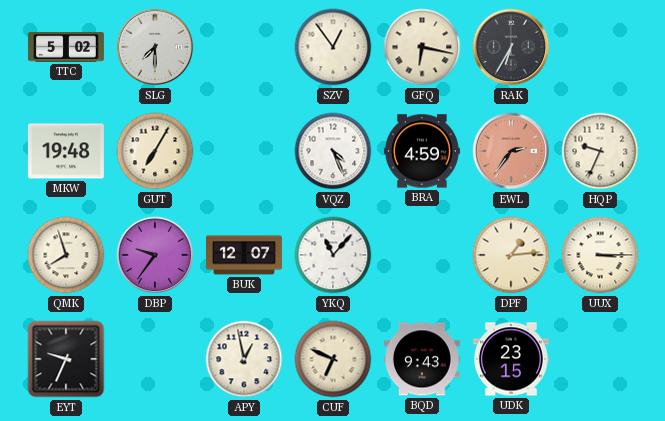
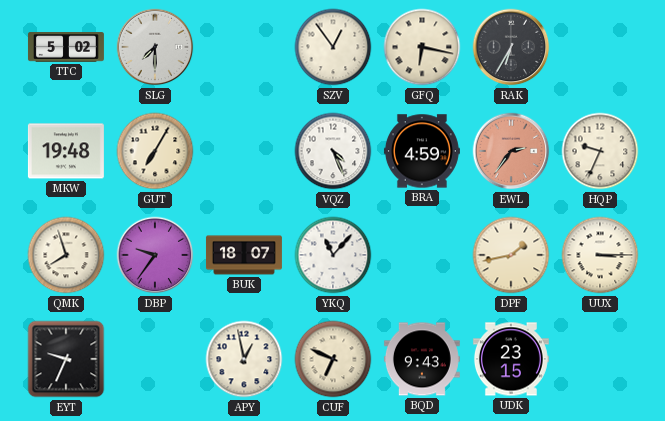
BUK: 12:07 -> 18:07 (244, 255)
DPF: 1:14 -> 1:43 (511, 255)
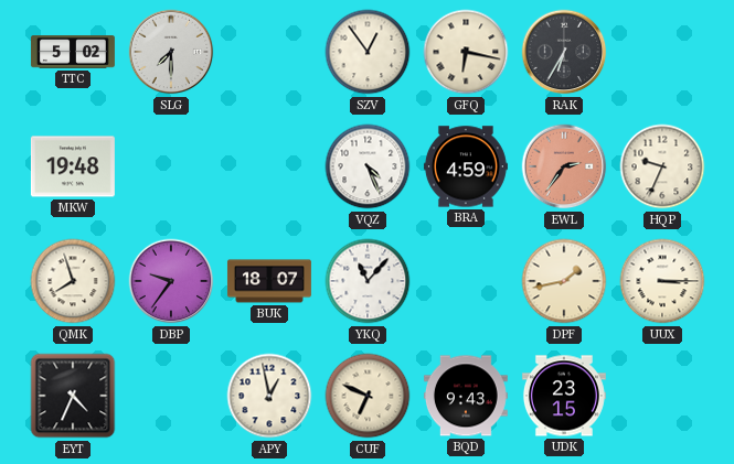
GUT: 7:05 -> none (155, 151)
EYT: 9:34 -> 4:34 (73, 396)
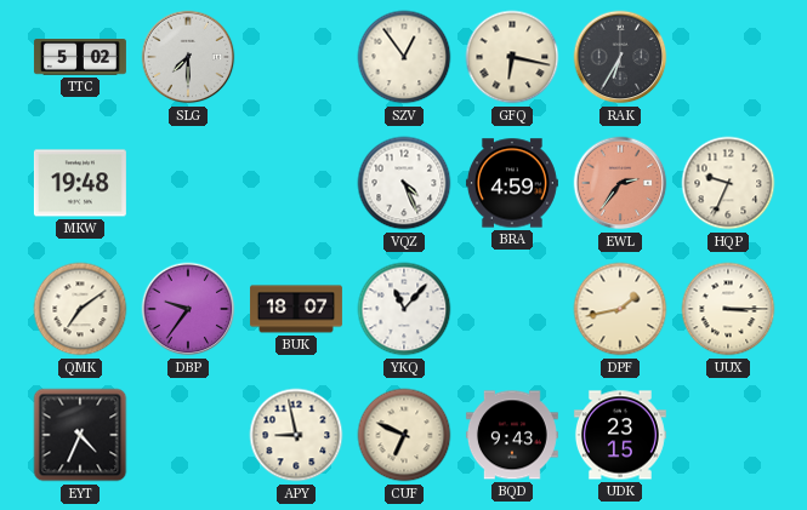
QMK: 7:57 -> 7:09 (80, 309)
APY: 12:58 -> 8:58 (296, 435)
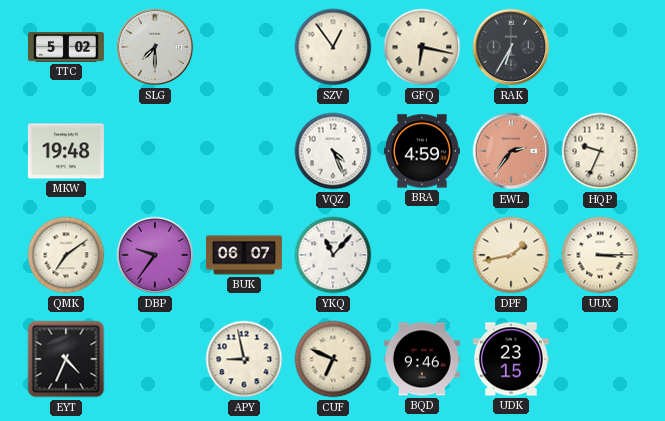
BUK: 18:07 -> 06:07 (244, 255)
BQD: 9:43 -> 9:46 (422, 359)
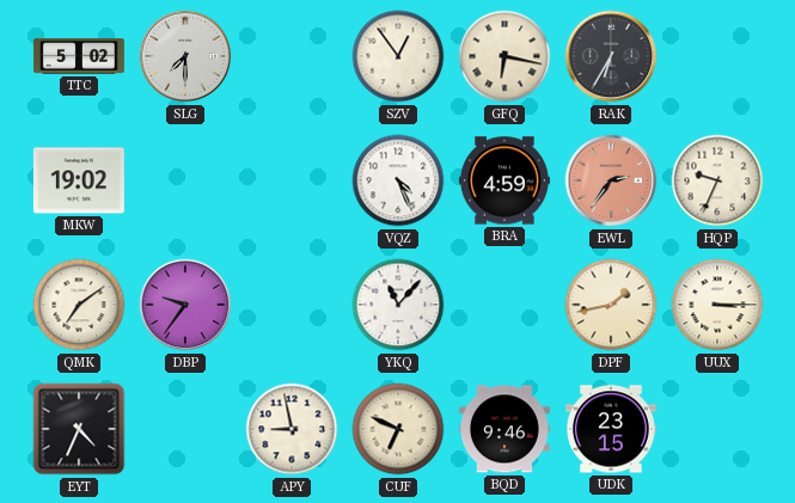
MKW: 19:48 -> 19:02 (79, 180)
BUK: 06:07 -> none (244, 255)
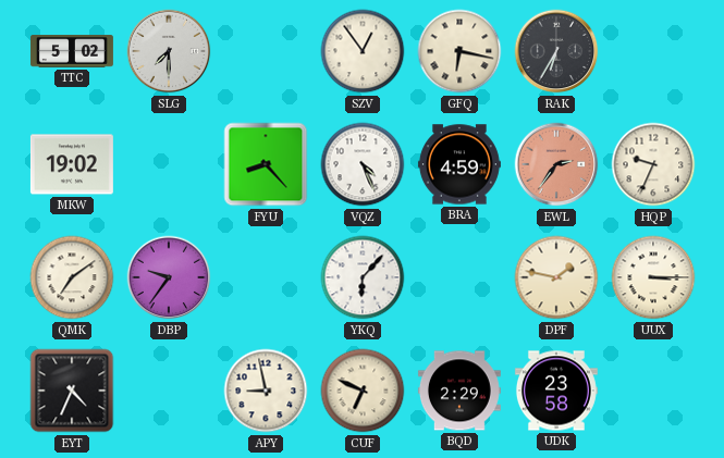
FYU: none -> 8:23 (266, 164)
YKQ: 11:07 -> 6:07 (363, 277)
DPF: 1:43 -> 1:47 (556, 277)
BQD: 9:46 -> 2:29 (459, 391)
UDK: 23:15 -> 23:58 (556, 391)
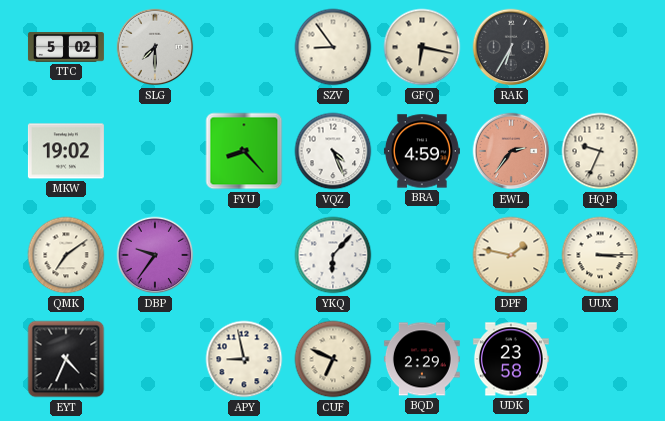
SZV: 12:54 -> 8:54 (333, 47)
